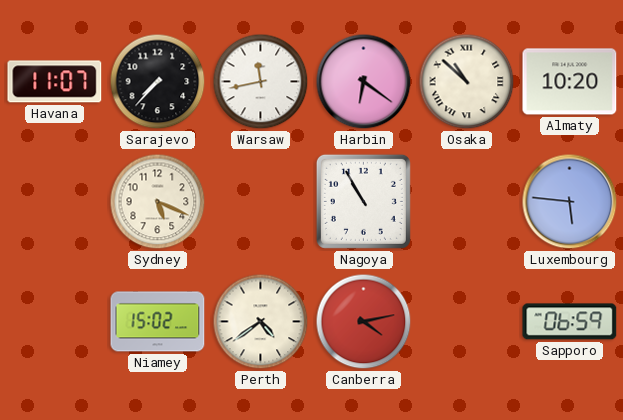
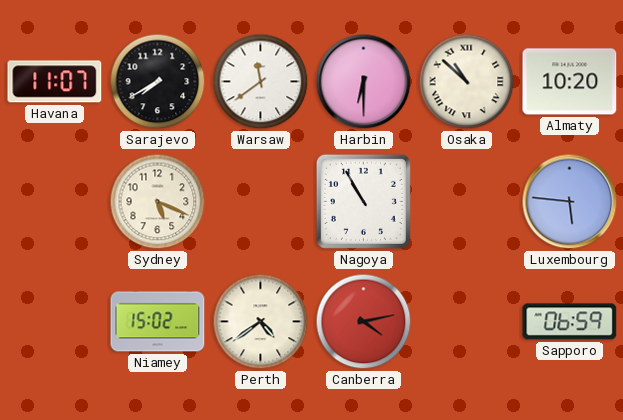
Sarajevo: 7:37 -> 7:40 (158, 82)
Warsaw: 11:43 -> 11:39 (261, 82)
Harbin: 6:21 -> 6:30 (364, 82)
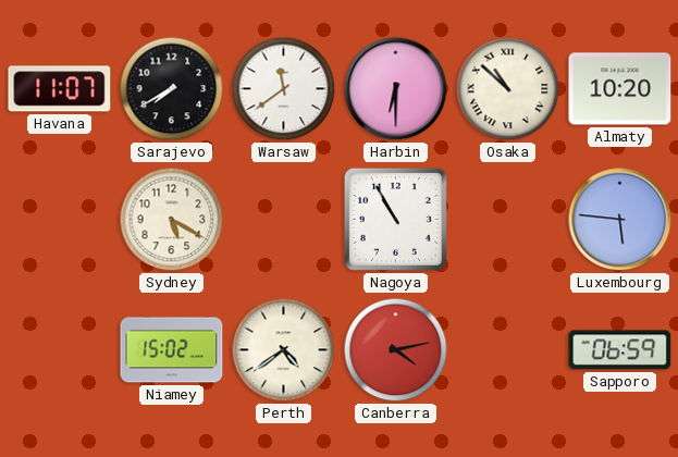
Sydney: 5:19 -> 5:20 (172, 220)
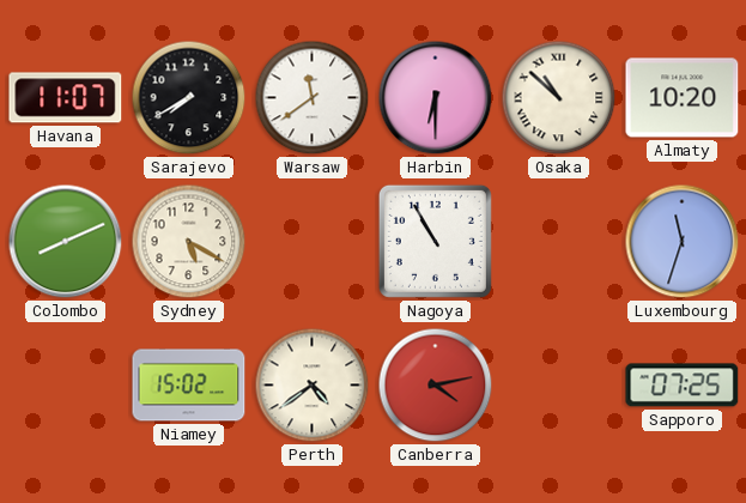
Colombo: none -> 8:11 (66, 242)
Luxembourg: 5:46 -> 11:33 (683, 242)
Sapporo: 06:59 -> 07:25 (683, 386)
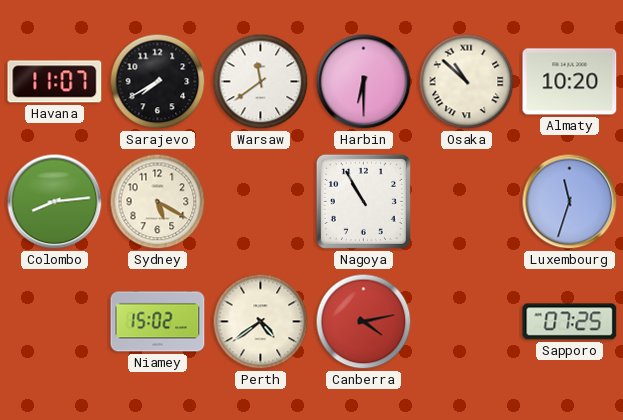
Colombo: 8:11 -> 8:14 (55, 202)
